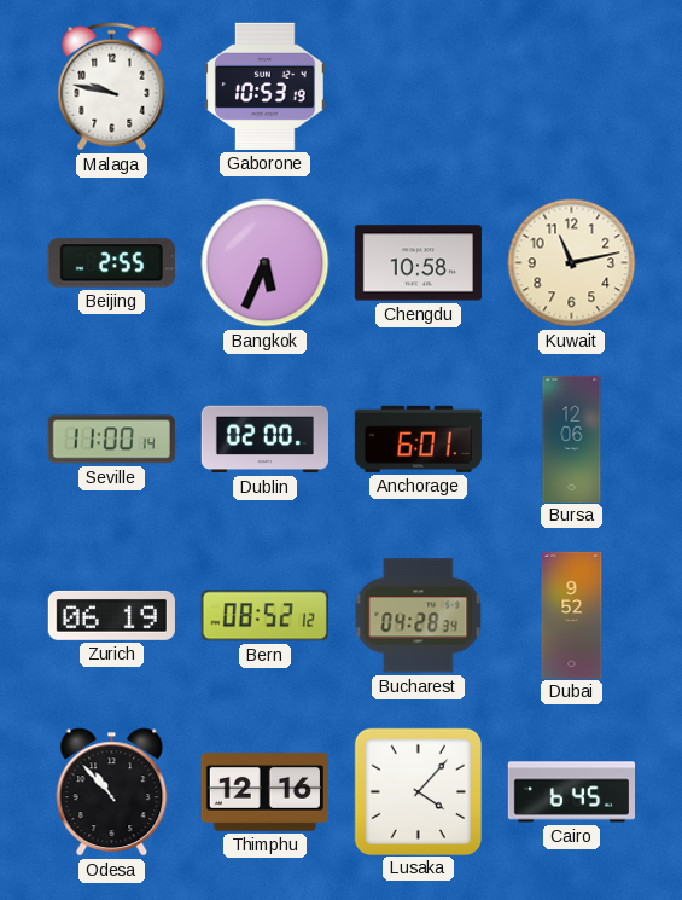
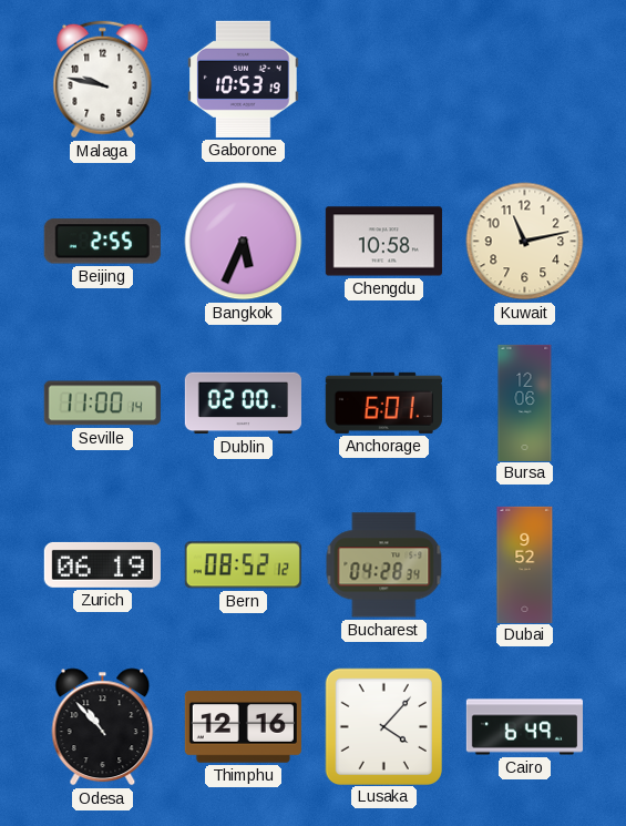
Cairo: 6:45 -> 6:49 (524, 727)
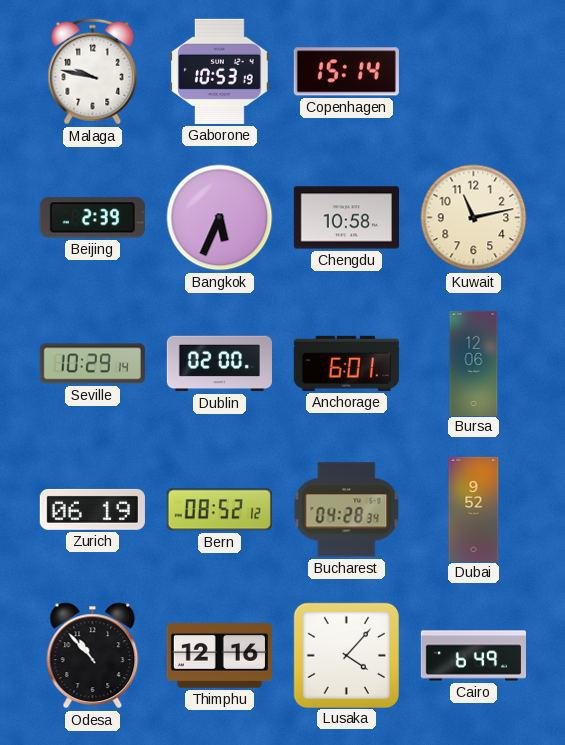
Copenhagen: none -> 15:14 (346, 72)
Beijing: 2:55 -> 2:39 (92, 218)
Seville: 11:00 -> 10:29 (92, 364)
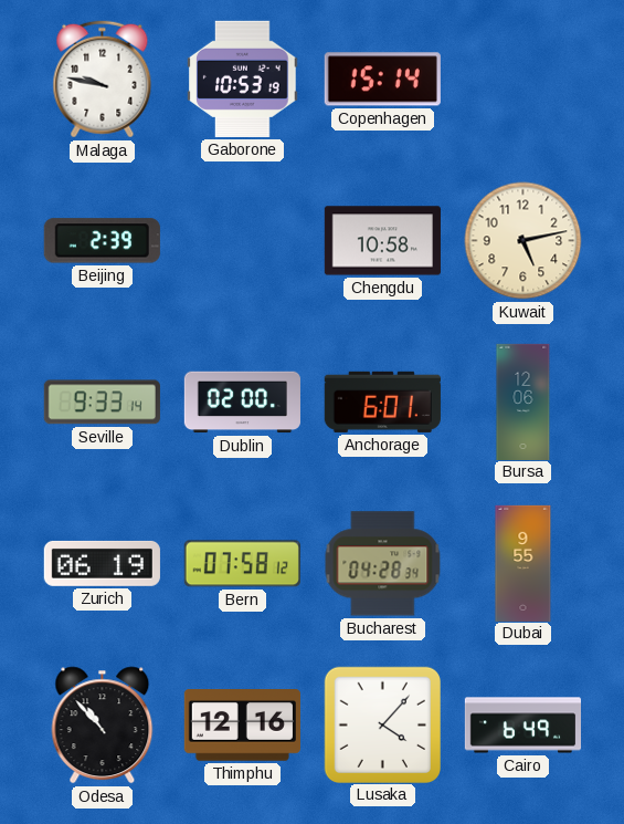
Bangkok: 5:34 -> none (220, 218)
Kuwait: 11:13 -> 5:13 (523, 241)
Seville: 10:29 -> 9:33 (102, 403)
Bern: 08:52 -> 07:58 (242, 564)
Dubai: 9:52 -> 9:55 (523, 563)
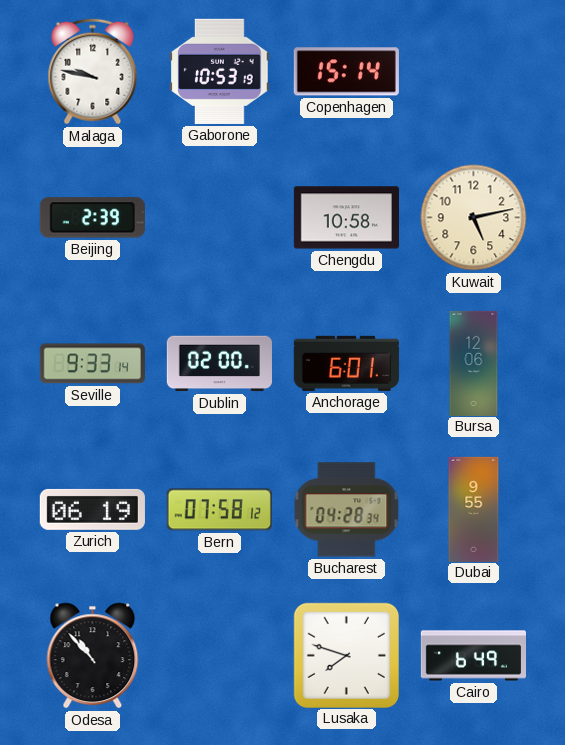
Thimphu: 12:16 -> none (242, 726)
Lusaka: 4:07 -> 7:48 (346, 655)
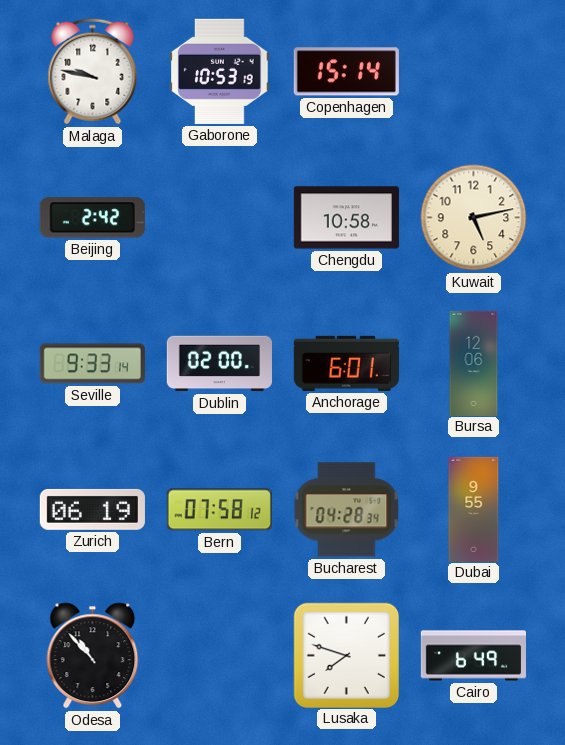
Beijing: 2:39 -> 2:42 (92, 218)
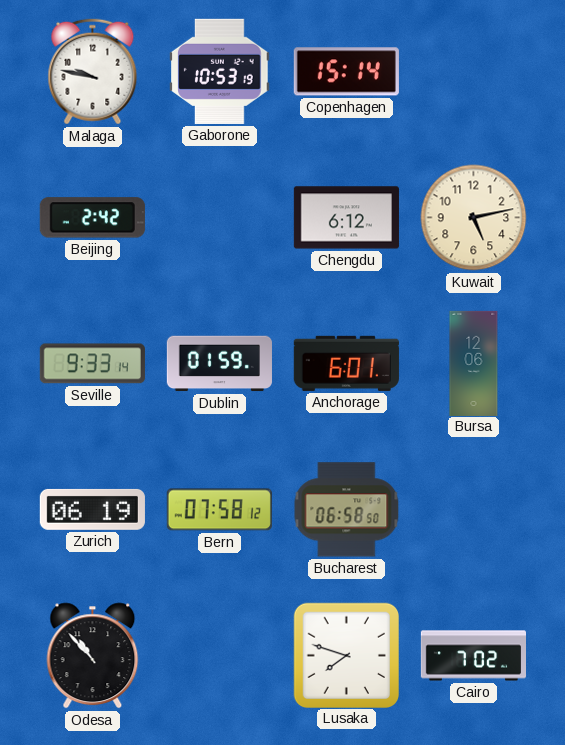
Chengdu: 10:58 -> 6:12 (346, 218)
Dublin: 02:00 -> 01:59 (219, 364)
Bucharest: 04:28 -> 06:58 (347, 510)
Dubai: 9:55 -> none (474, 509)
Cairo: 6:49 -> 7:02 (473, 656)
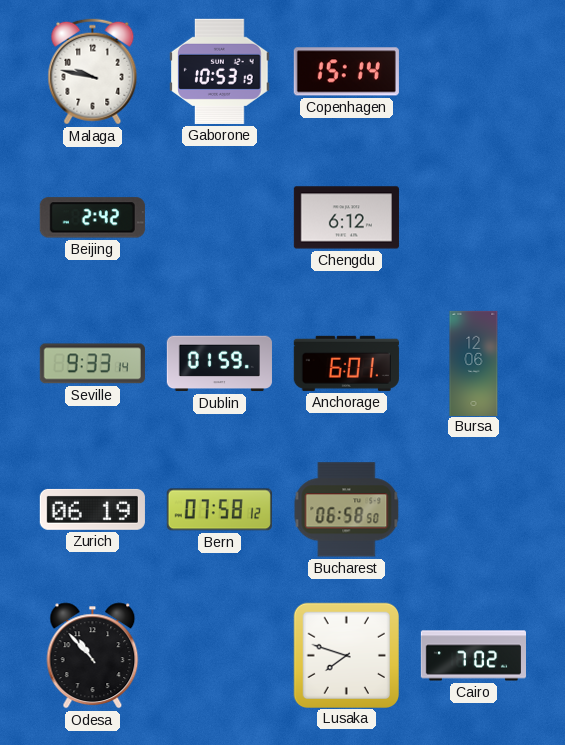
Kuwait: 5:13 -> none (474, 218)
